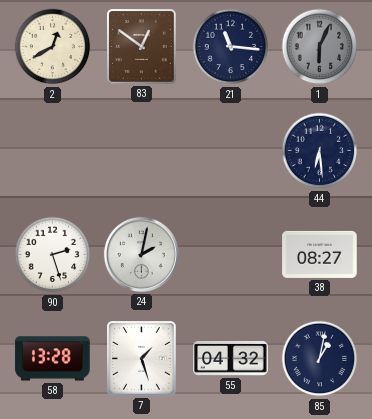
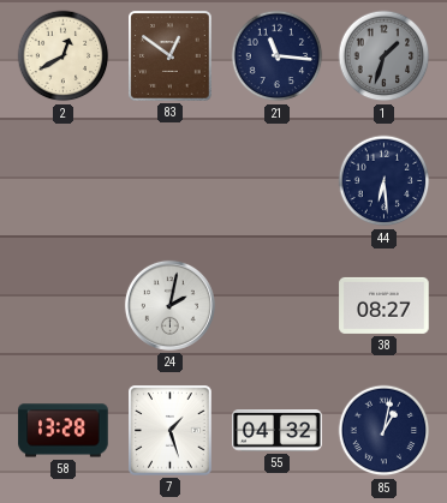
1: 6:04 -> 1:33 (385, 56)
90: 2:27 -> none (53, 255)
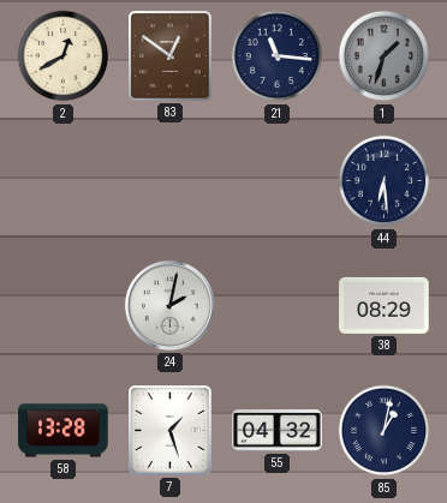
38: 08:27 -> 08:29 (385, 305)
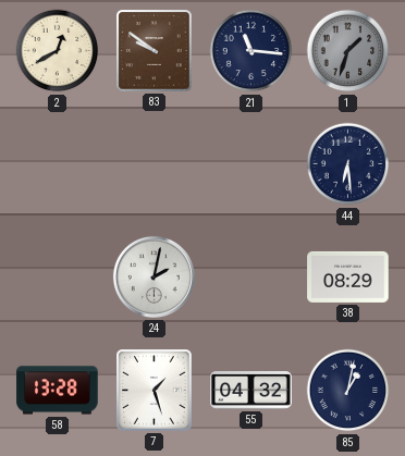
83: 12:51 -> 9:51 (155, 51)
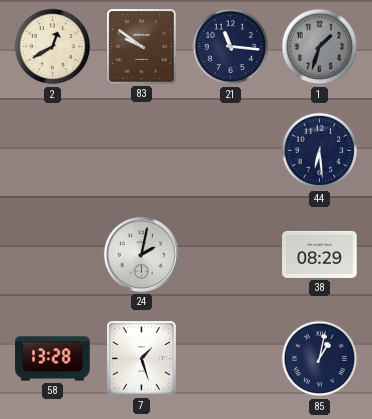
55: 04:32 -> none (251, 391)
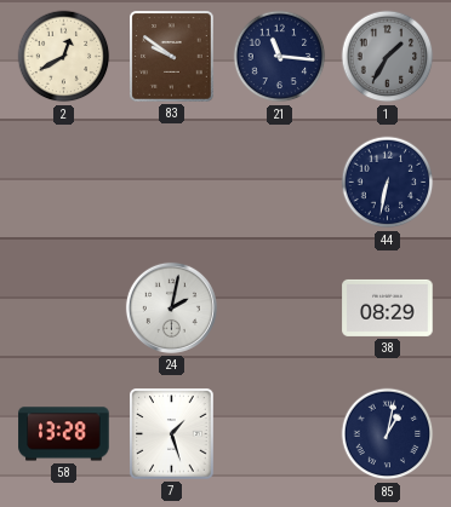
1: 1:33 -> 1:35 (388, 57)
44: 6:29 -> 6:32 (388, 183)
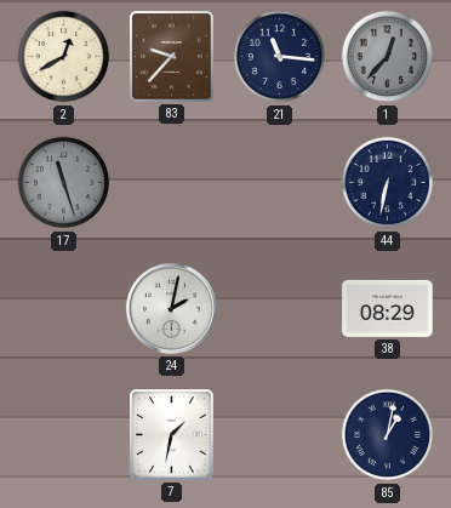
83: 9:51 -> 9:37 (172, 57)
1: 1:35 -> 12:37 (388, 57)
17: none -> 11:27 (64, 183)
58: 13:28 -> none (64, 434)
7: 1:27 -> 1:32 (172, 435)
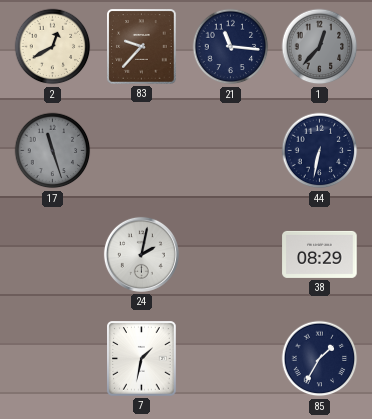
85: 1:02 -> 1:35 (320, 359)
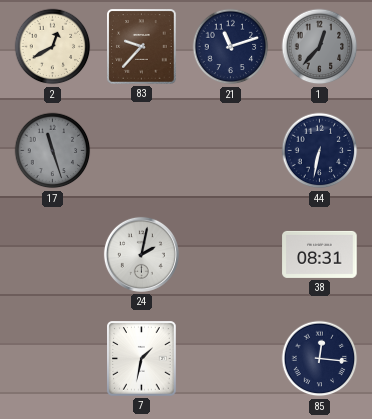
21: 11:16 -> 11:12 (231, 47)
38: 08:29 -> 08:31 (320, 254)
85: 1:35 -> 12:16 (320, 359)
